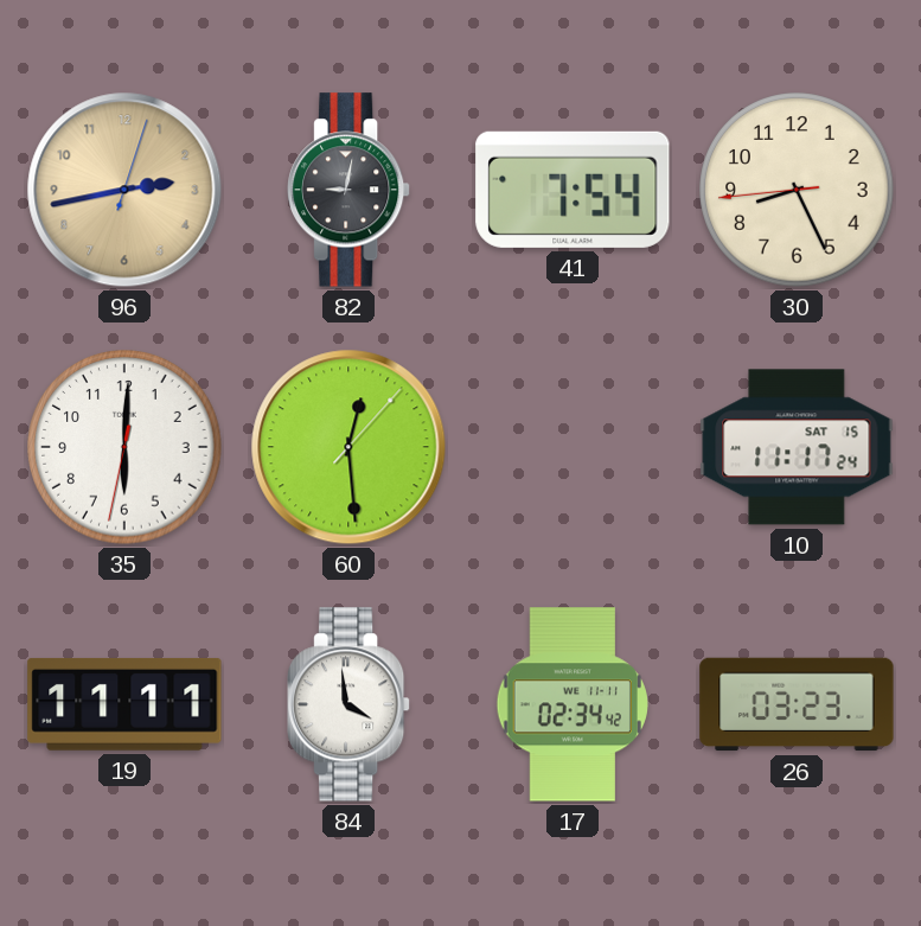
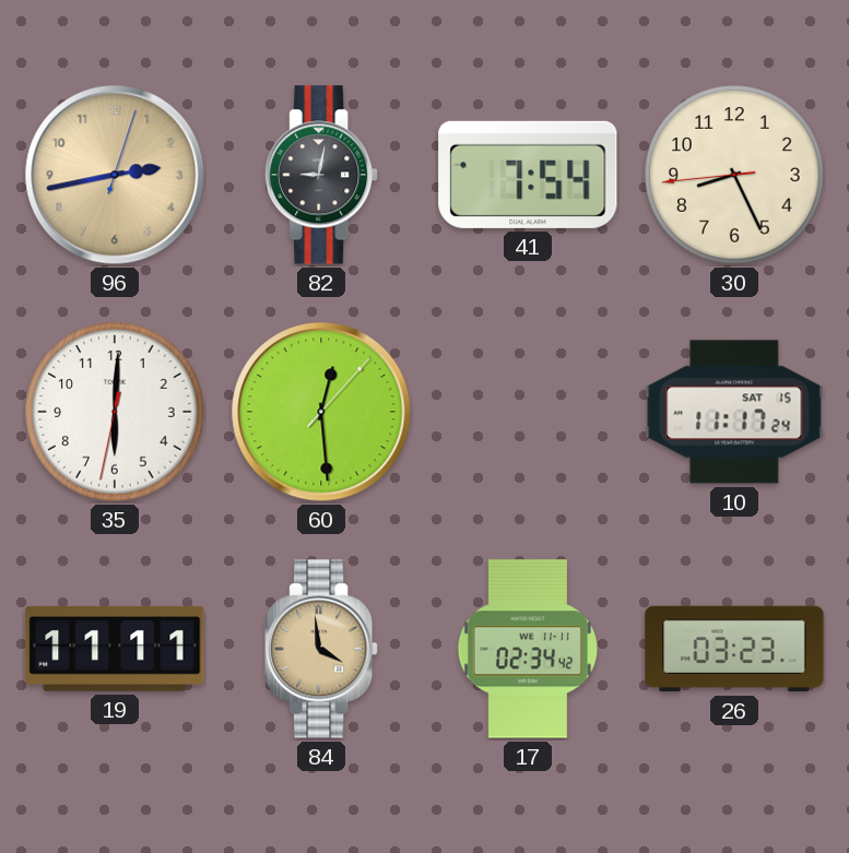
84 dial: white -> champagne (322, 649)
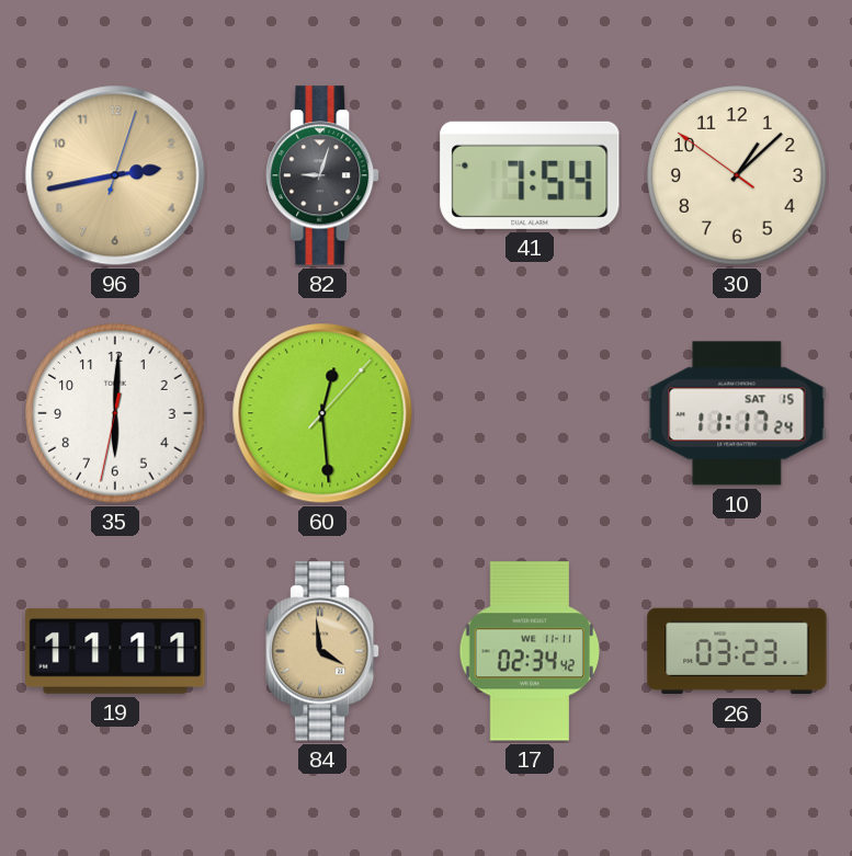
82: 9:02 -> 9:03 (323, 175)
30: 8:25 -> 1:07 (737, 175)
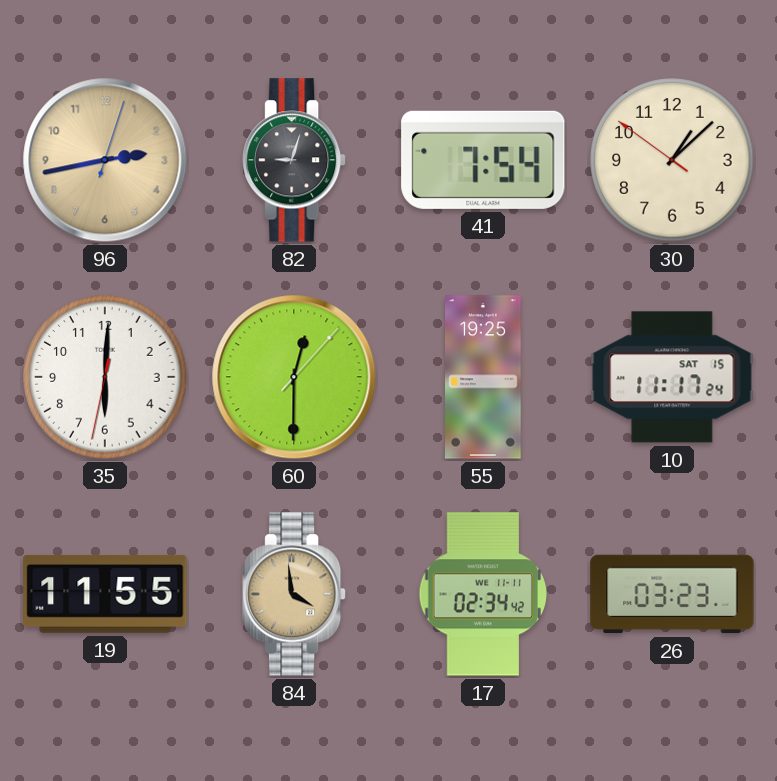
60: 12:29 -> 12:30 (294, 377)
55: none -> 19:25 (484, 377)
19: 11:11 -> 11:55 (105, 594)
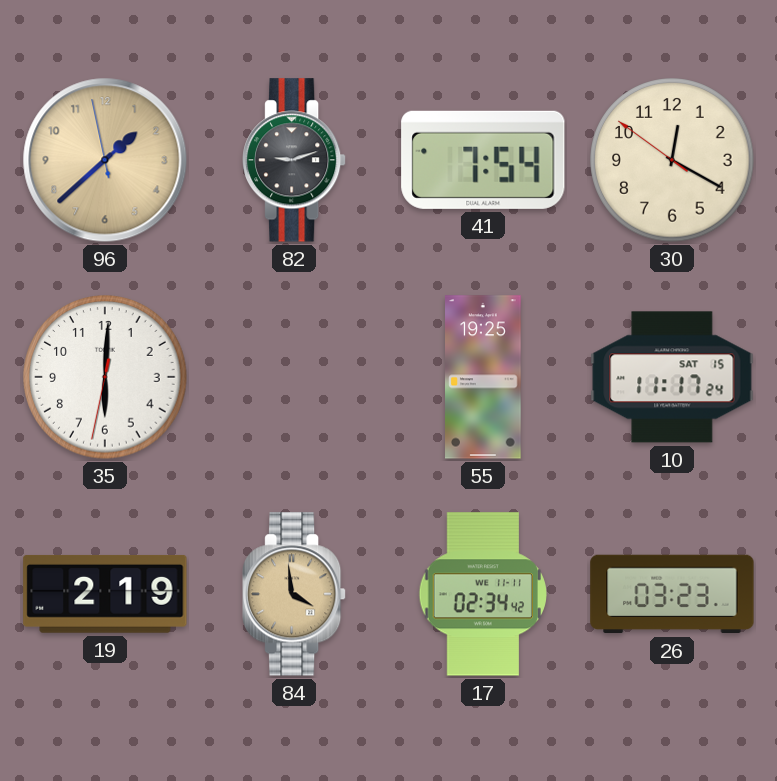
96: 2:43 -> 1:37 (105, 160)
82: 9:03 -> 9:12 (295, 160)
30: 1:07 -> 12:19 (672, 160)
60: 12:30 -> none (294, 377)
19: 11:55 -> 2:19 (105, 594)
